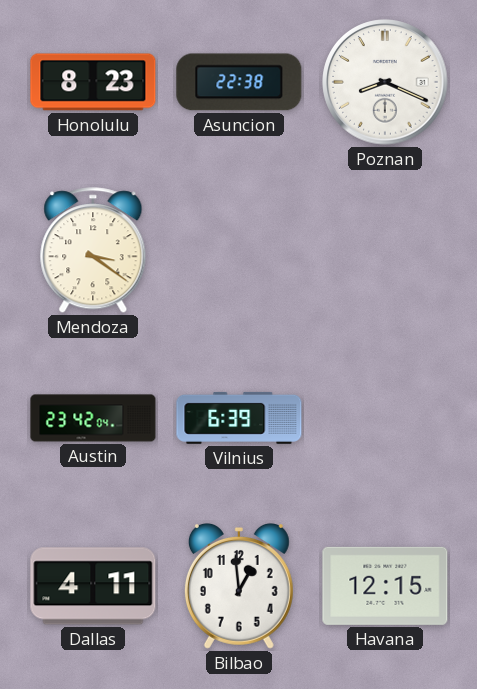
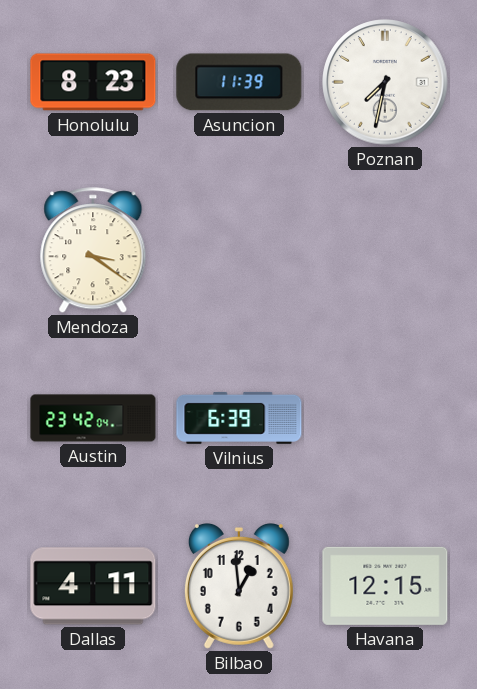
Asuncion: 22:38 -> 11:39 (239, 82)
Poznan: 8:19 -> 7:32 (385, 82)
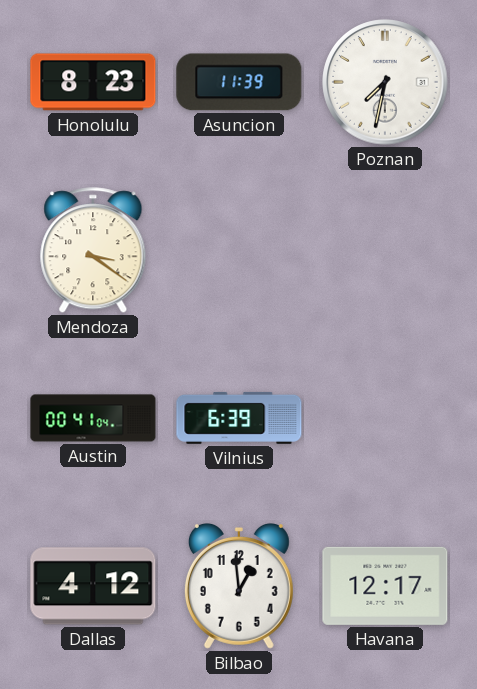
Austin: 23:42 -> 00:41 (93, 418)
Dallas: 4:11 -> 4:12 (93, 586)
Havana: 12:15 -> 12:17 (385, 586)
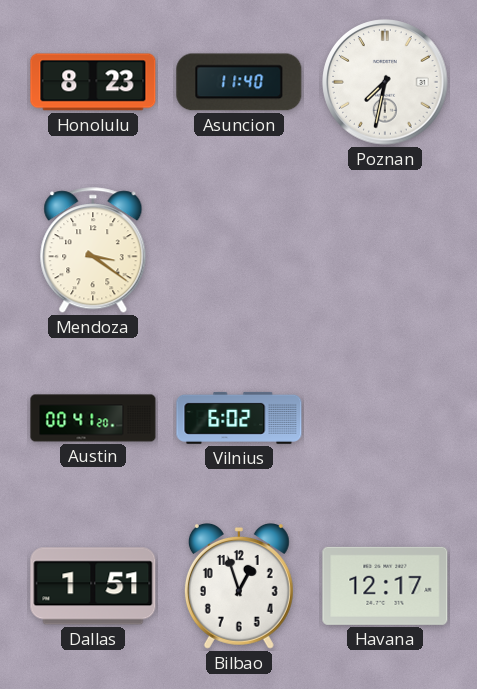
Asuncion: 11:39 -> 11:40 (239, 82)
Austin: 00:41:04 -> 00:41:20 (93, 418)
Vilnius: 6:39 -> 6:02 (239, 418)
Dallas: 4:12 -> 1:51 (93, 586)
Bilbao: 12:59 -> 12:57 (239, 587)
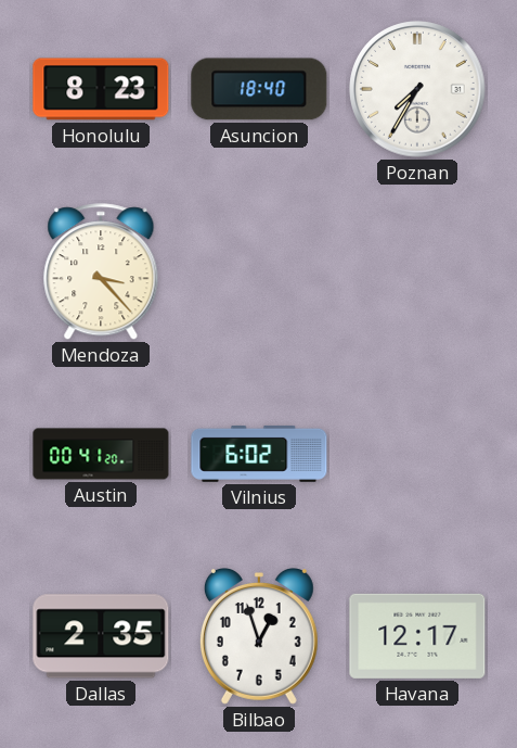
Asuncion: 11:40 -> 18:40 (259, 89)
Poznan: 7:32 -> 7:35 (417, 89)
Mendoza: 3:21 -> 3:23 (101, 272)
Dallas: 1:51 -> 2:35 (101, 636)
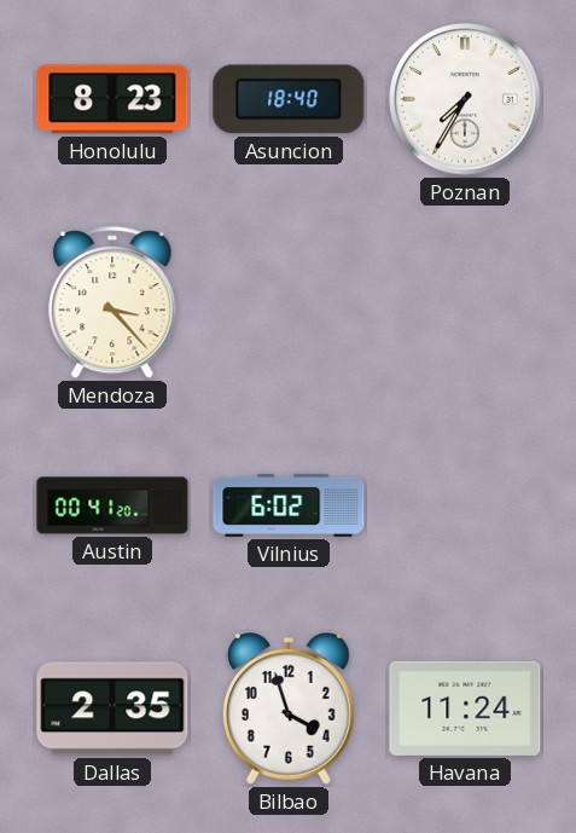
Bilbao: 12:57 -> 3:57 (289, 710)
Havana: 12:17 -> 11:24 (465, 708)
